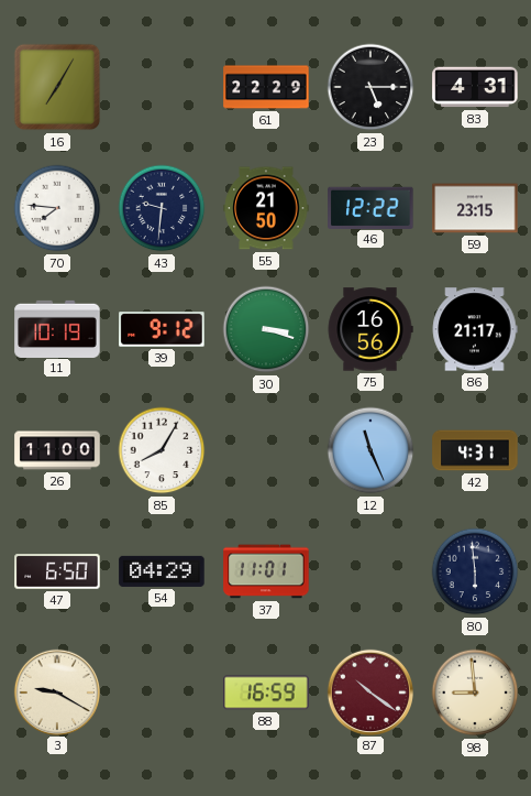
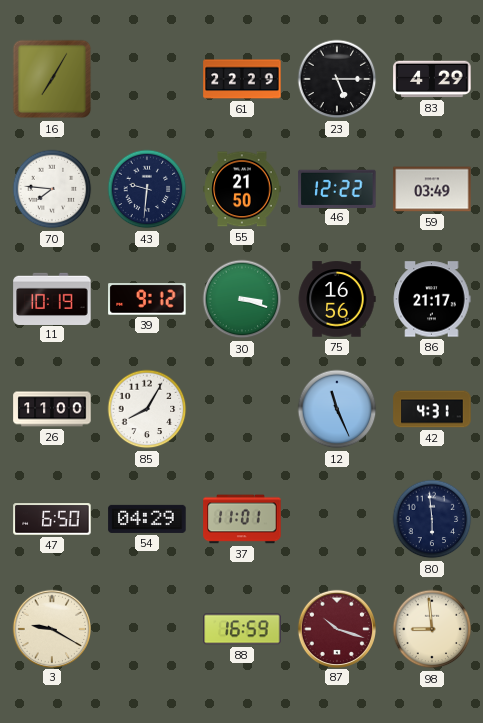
83: 4:31 -> 4:29 (432, 79)
59: 23:15 -> 03:49 (432, 189)
87: 10:21 -> 10:18 (336, 628)
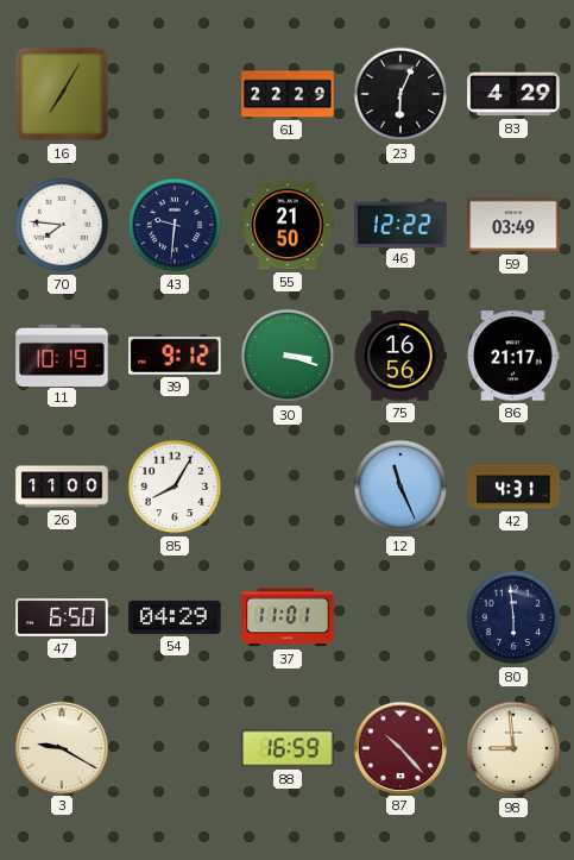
23: 5:15 -> 6:04 (400, 94)
87: 10:18 -> 10:23 (399, 747)
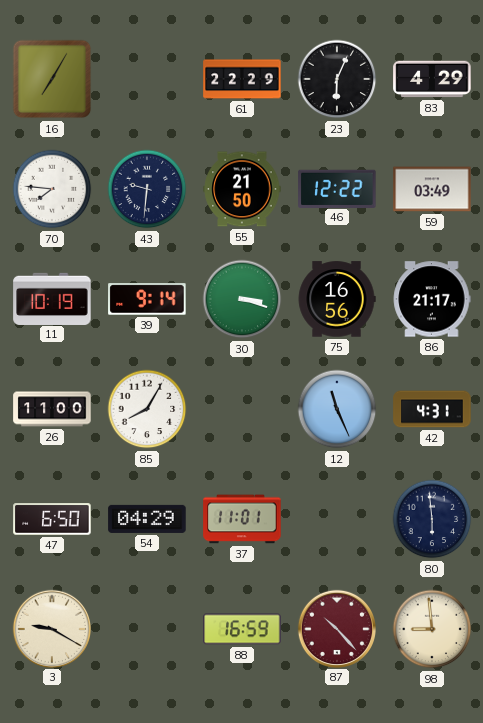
39: 9:12 -> 9:14 (147, 299)
